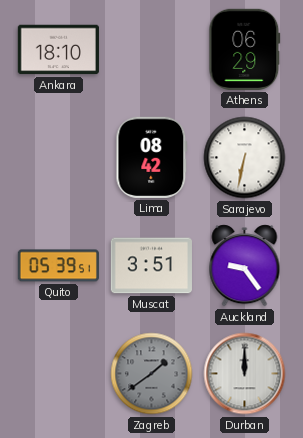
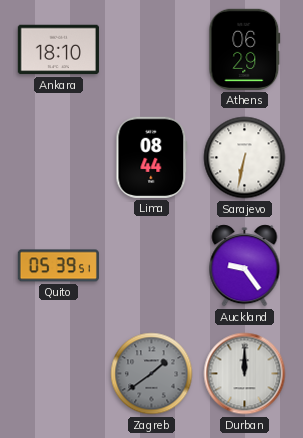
Lima: 08:42 -> 08:44 (152, 157)
Muscat: 3:51 -> none (151, 266)
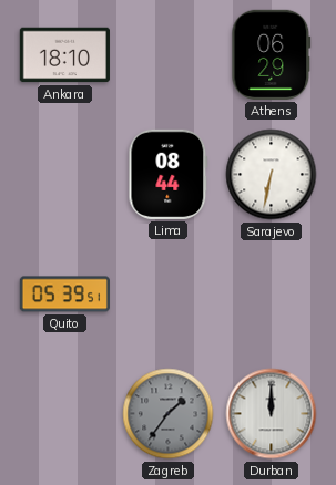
Auckland: 9:24 -> none (245, 266)
Zagreb: 1:39 -> 1:36 (169, 414)
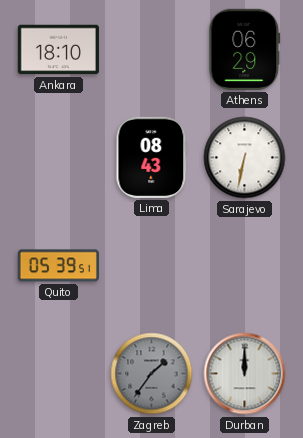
Lima: 08:44 -> 08:43 (152, 157)
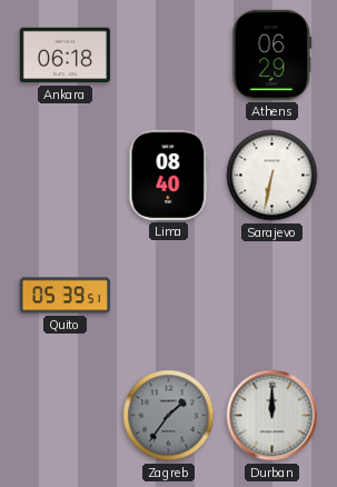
Ankara: 18:10 -> 06:18 (65, 56)
Lima: 08:43 -> 08:40 (169, 175)
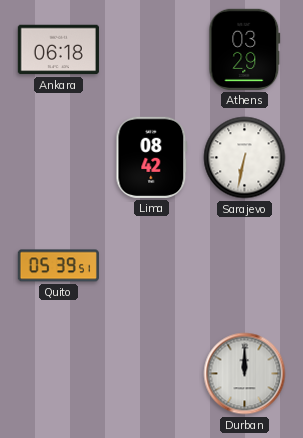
Athens: 06:29 -> 03:29 (245, 49)
Lima: 08:40 -> 08:42 (152, 157)
Zagreb: 1:36 -> none (169, 416)
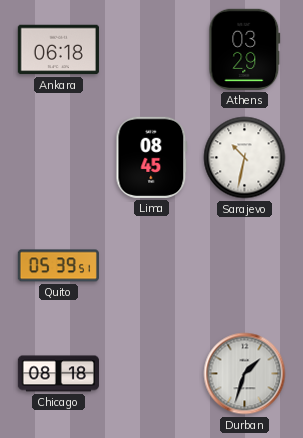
Lima: 08:42 -> 08:45 (152, 157)
Sarajevo: 6:32 -> 10:32 (245, 158)
Chicago: none -> 08:18 (58, 374)
Durban: 12:00 -> 1:33 (245, 374)
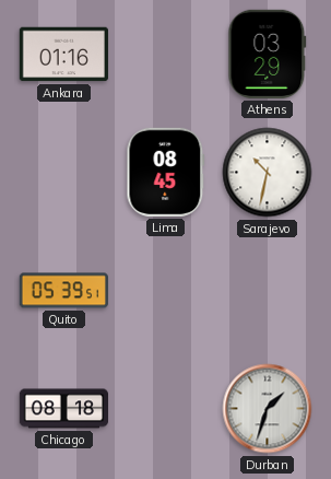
Ankara: 06:18 -> 01:16 (63, 55)
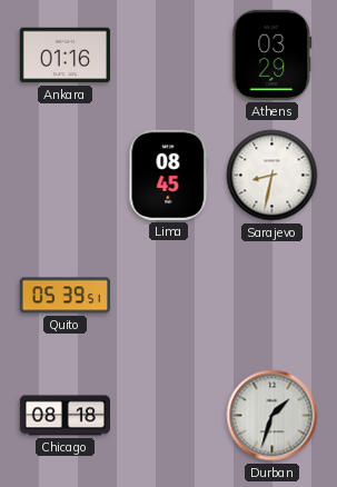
Sarajevo: 10:32 -> 8:32 (272, 176)
